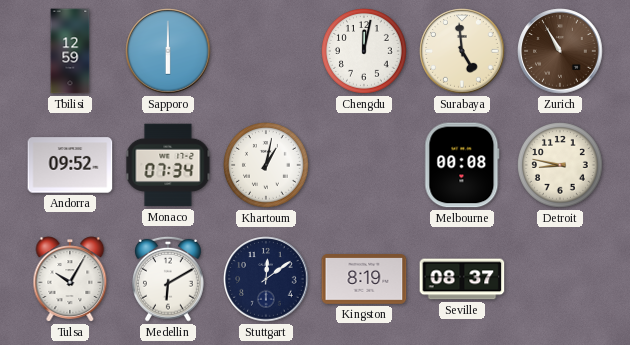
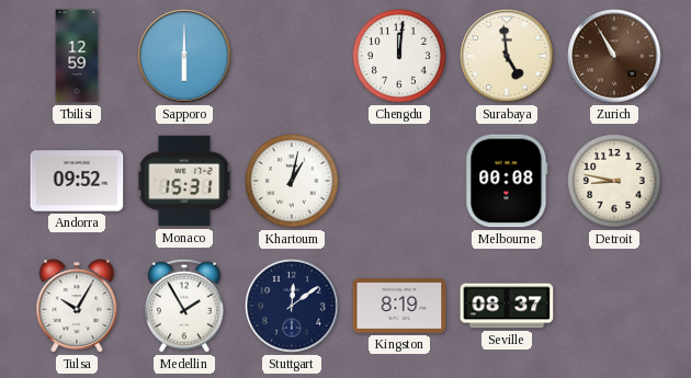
Chengdu: 12:02 -> 12:01 (400, 57)
Monaco: 07:34 -> 15:31 (184, 181)
Medellin: 6:10 -> 1:55 (185, 306)
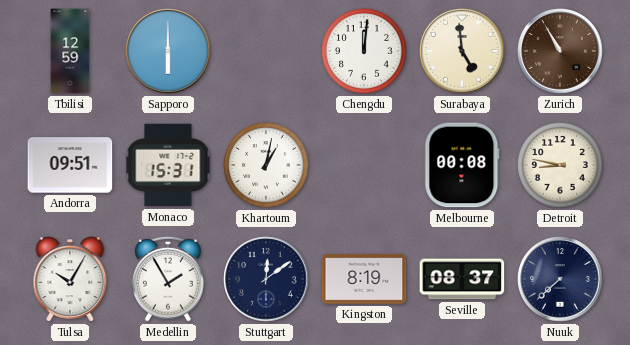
Andorra: 09:52 -> 09:51 (70, 165)
Nuuk: none -> 7:38 (560, 279)
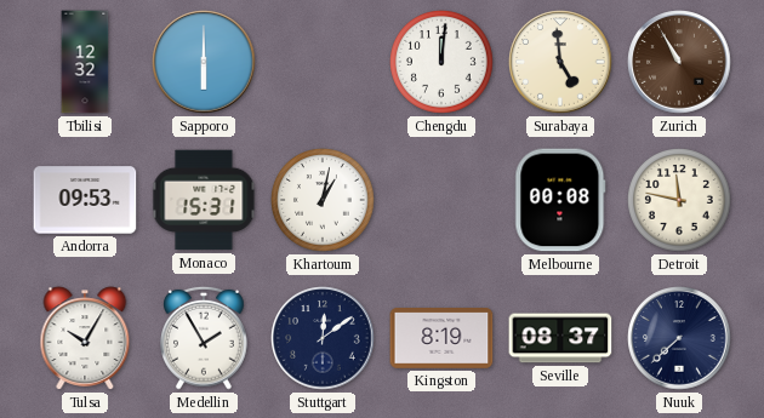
Tbilisi: 12:59 -> 12:32 (85, 62)
Andorra: 09:51 -> 09:53 (85, 200)
Detroit: 8:47 -> 11:47 (680, 201)
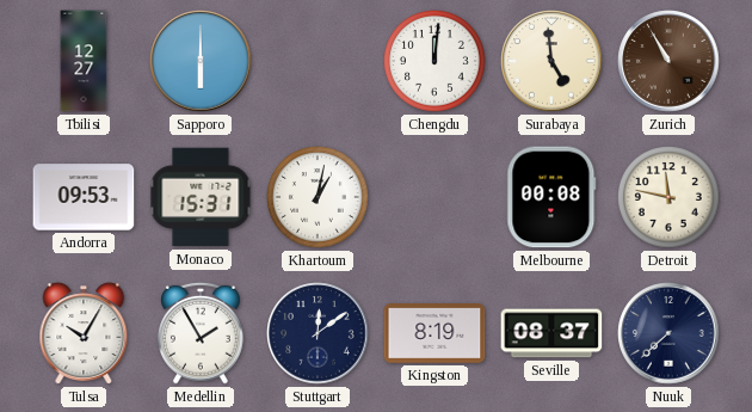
Tbilisi: 12:32 -> 12:27 (84, 61)
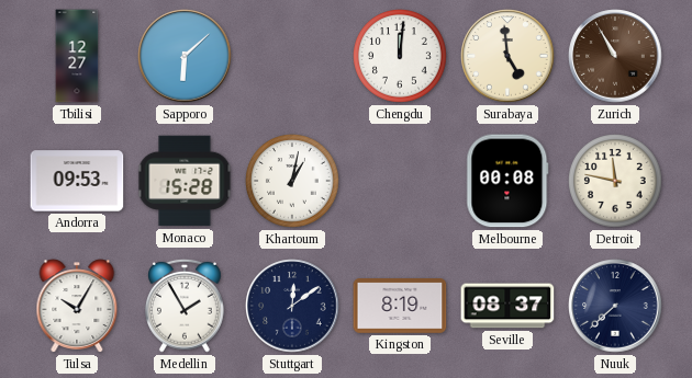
Sapporo: 6:00 -> 6:08 (185, 56)
Monaco: 15:31 -> 15:28 (185, 181)
